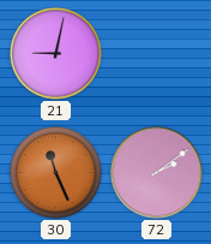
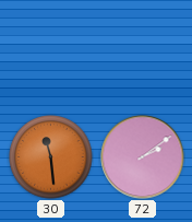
21: 9:02 -> none (56, 54)
30: 11:26 -> 11:29 (51, 157)
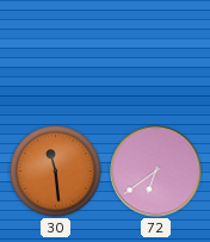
72: 2:09 -> 6:39 (156, 172)
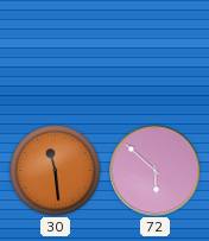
72: 6:39 -> 5:52 (156, 171)
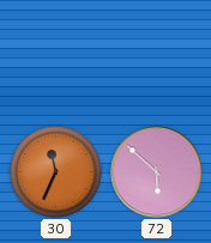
30: 11:29 -> 11:34 (56, 172)
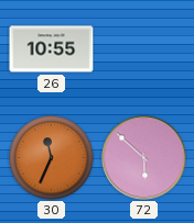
26: none -> 10:55 (52, 49)
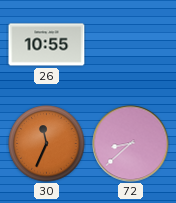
72: 5:52 -> 8:38 (131, 144)
